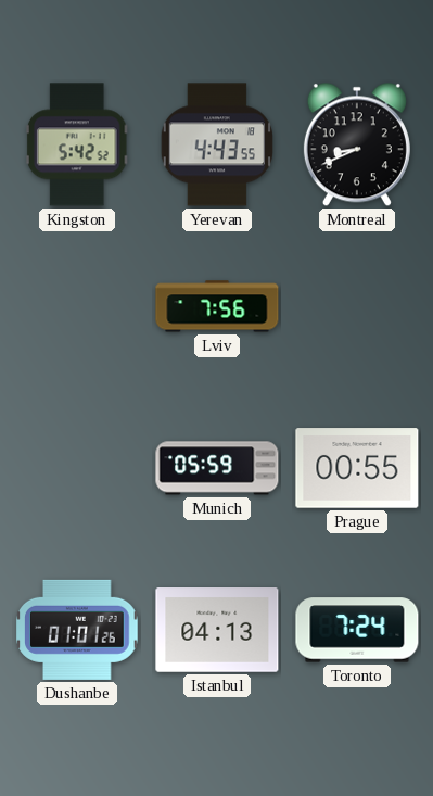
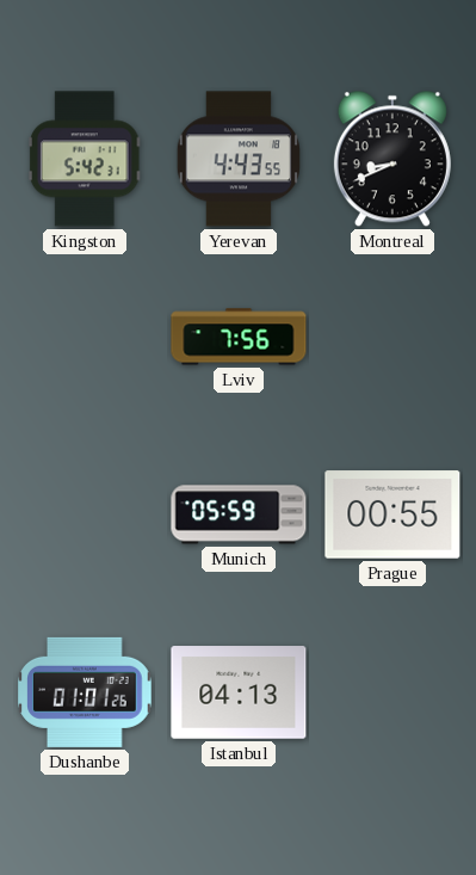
Kingston: 5:42:52 -> 5:42:31 (85, 159)
Toronto: 7:24 -> none (357, 630)
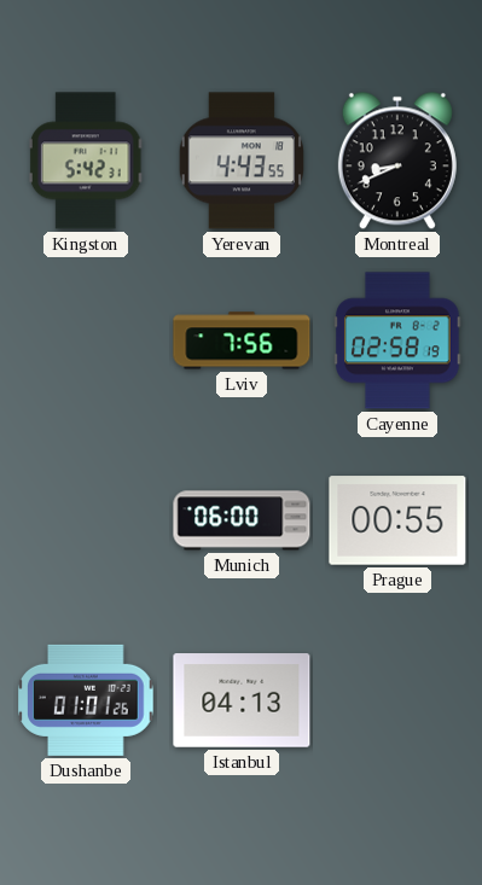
Cayenne: none -> 02:58 (397, 340)
Munich: 05:59 -> 06:00 (242, 520)
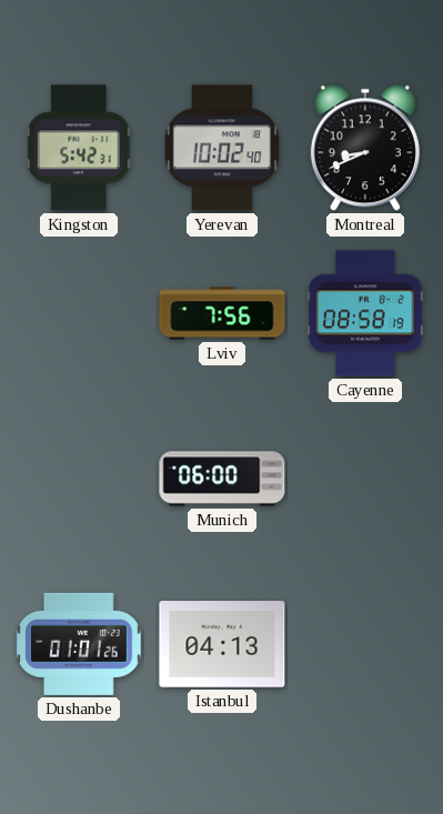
Yerevan: 4:43 -> 10:02 (221, 148)
Cayenne: 02:58 -> 08:58 (365, 313)
Prague: 00:55 -> none (397, 520)
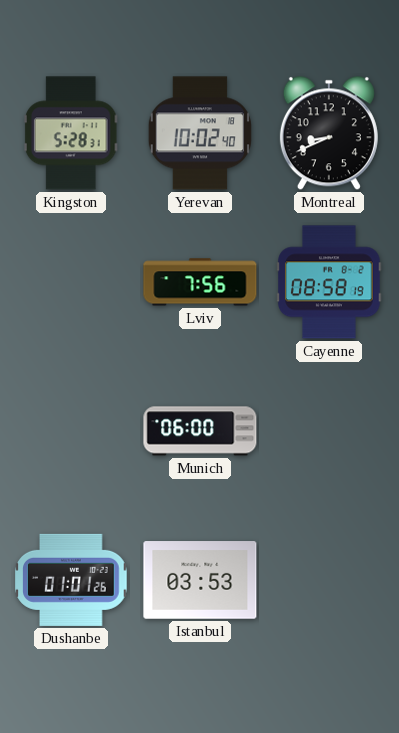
Kingston: 5:42 -> 5:28 (71, 133)
Istanbul: 04:13 -> 03:53 (200, 580)
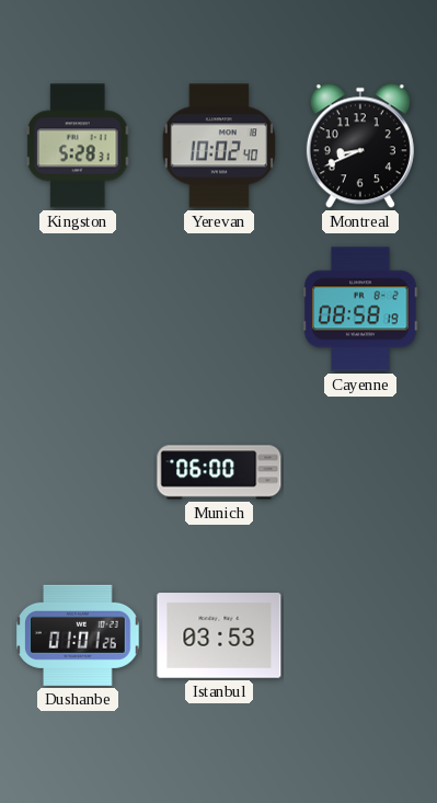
Lviv: 7:56 -> none (200, 282)
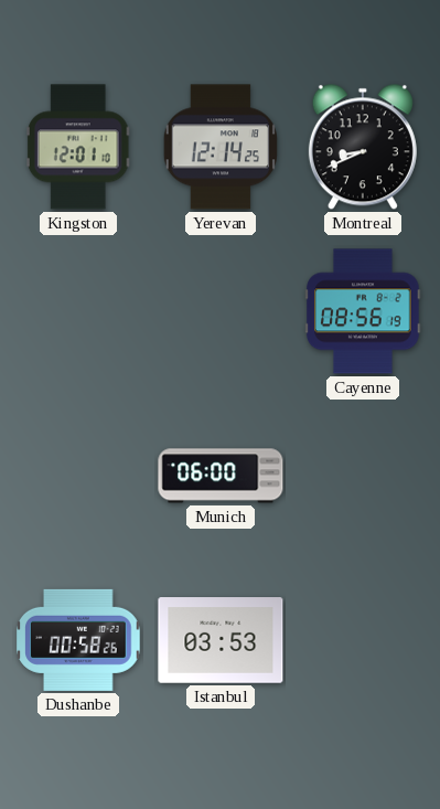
Kingston: 5:28 -> 12:01 (78, 147)
Yerevan: 10:02 -> 12:14 (219, 147)
Cayenne: 08:58 -> 08:56 (363, 311)
Dushanbe: 01:01 -> 00:58 (78, 640)
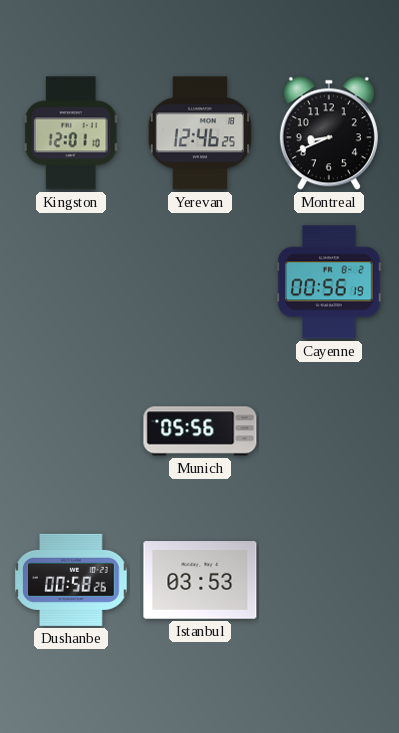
Yerevan: 12:14 -> 12:46 (199, 133)
Cayenne: 08:56 -> 00:56 (329, 282)
Munich: 06:00 -> 05:56 (200, 431)
